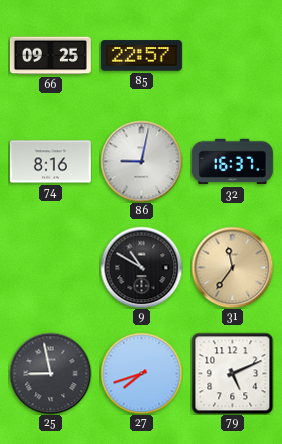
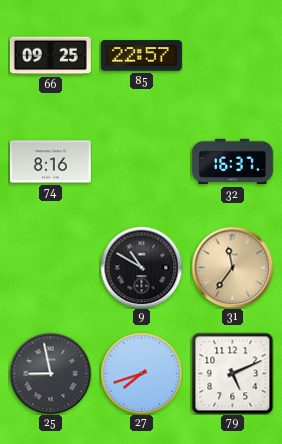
86: 9:02 -> none (141, 161)
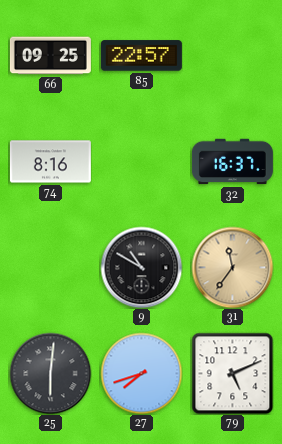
25: 8:58 -> 6:01 (50, 373)
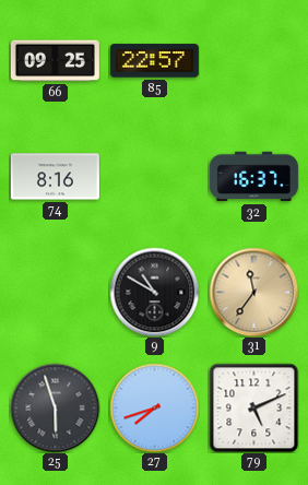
25: 6:01 -> 5:57 (55, 407)
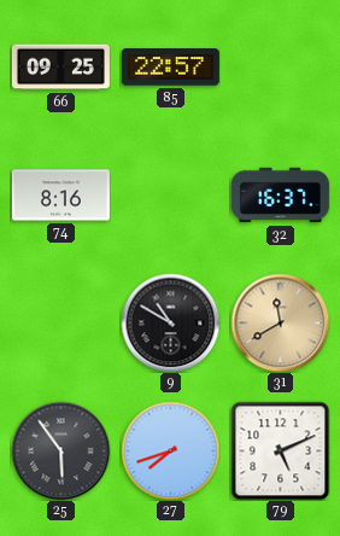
31: 11:36 -> 11:40 (280, 322)
25: 5:57 -> 5:54 (60, 450)
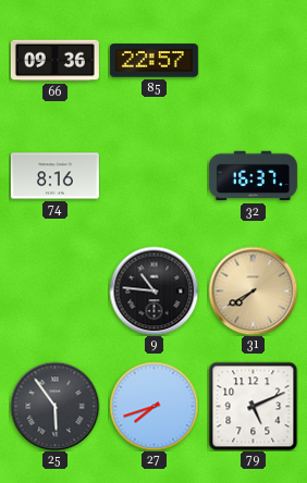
66: 09:25 -> 09:36 (54, 61)
9: 10:50 -> 10:46 (153, 290)
31: 11:40 -> 7:40 (253, 290)
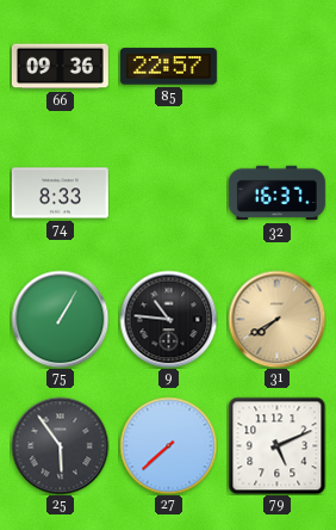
74: 8:16 -> 8:33 (60, 193)
75: none -> 1:05 (60, 319)
27: 7:42 -> 7:38 (168, 445)
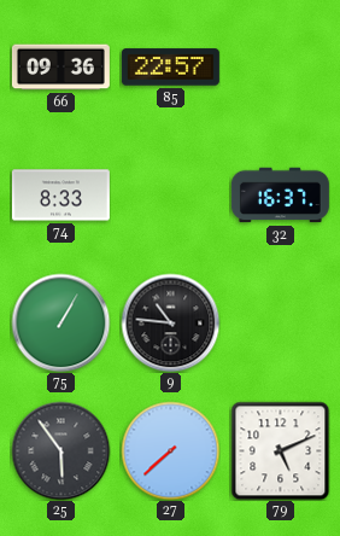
31: 7:40 -> none (276, 319)
